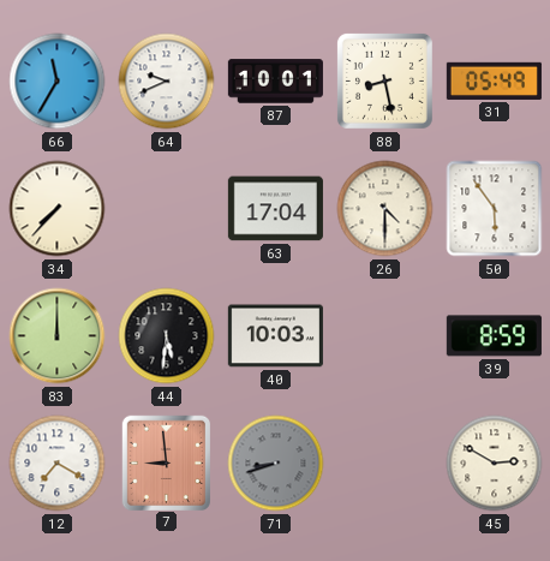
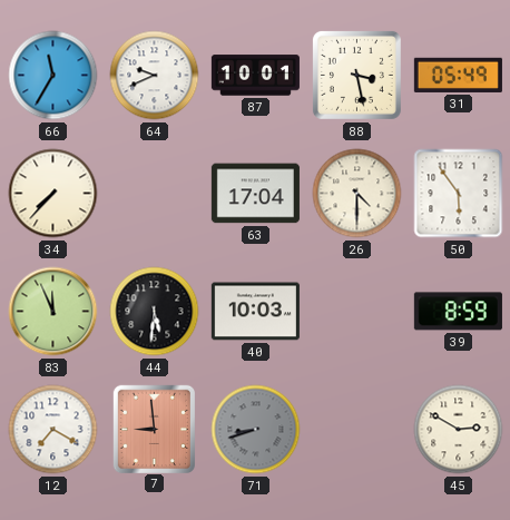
88: 8:28 -> 3:28 (356, 75)
83: 12:00 -> 11:56 (53, 312)
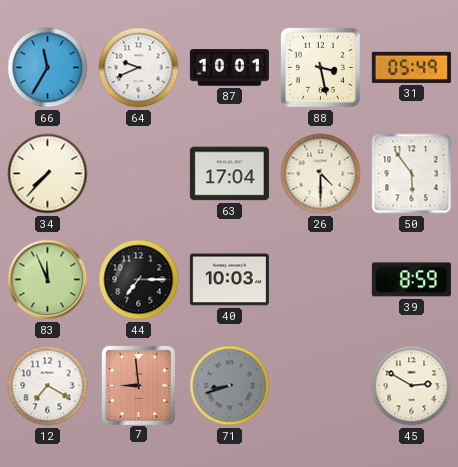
44: 5:31 -> 7:15 (139, 280)
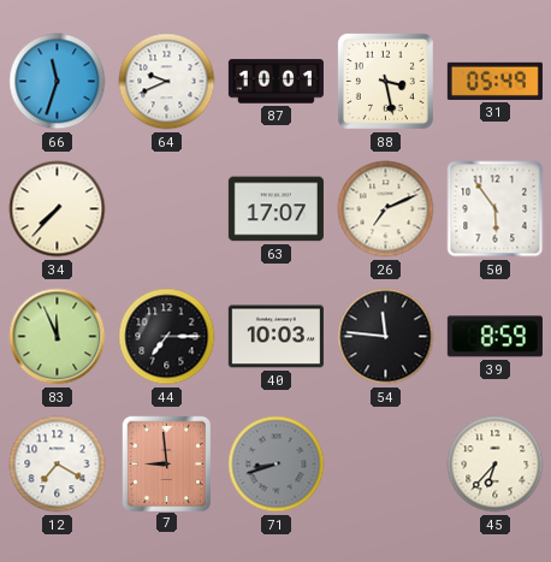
66: 11:35 -> 11:33 (58, 82)
63: 17:04 -> 17:07 (275, 209)
26: 4:30 -> 7:11 (386, 209)
54: none -> 11:46 (386, 337)
45: 2:50 -> 6:37 (496, 465)
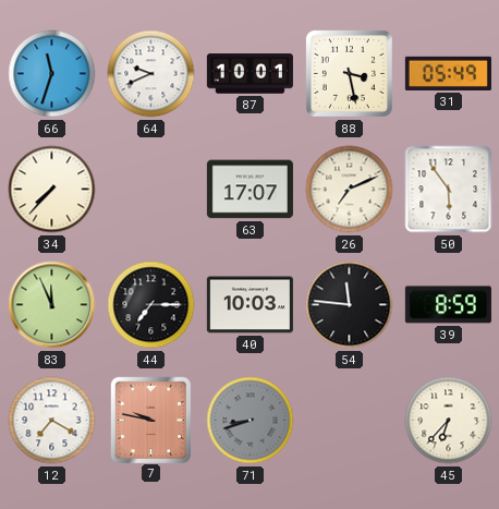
7: 8:59 -> 9:47 (150, 420)
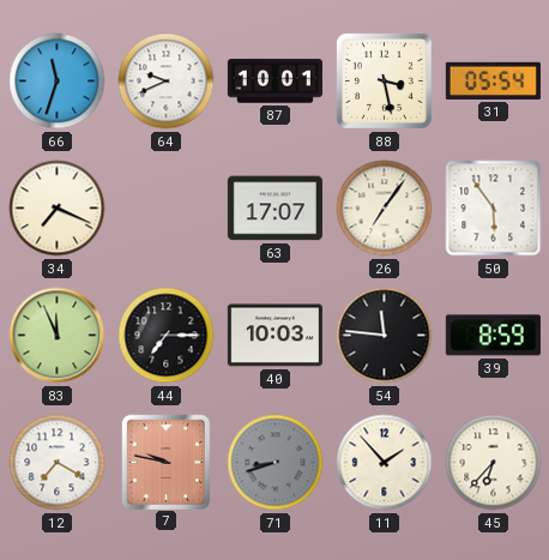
31: 05:49 -> 05:54 (493, 80)
34: 7:37 -> 7:19 (58, 209)
26: 7:11 -> 7:06 (385, 209)
11: none -> 1:53 (385, 463)
